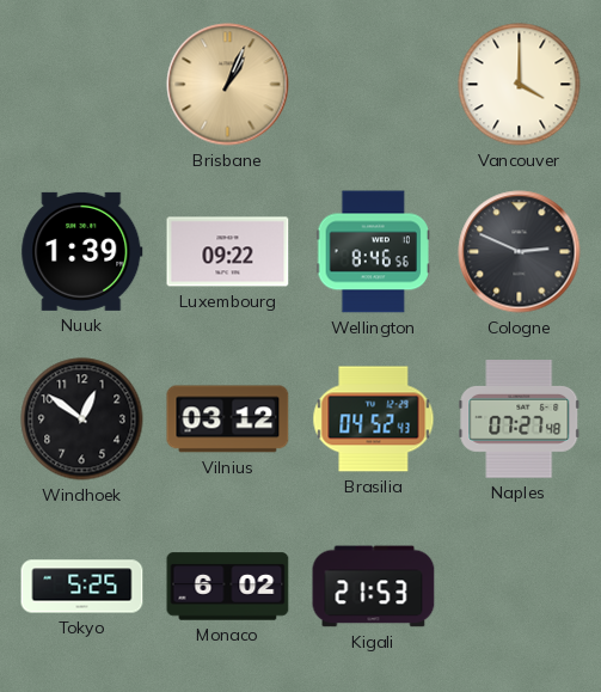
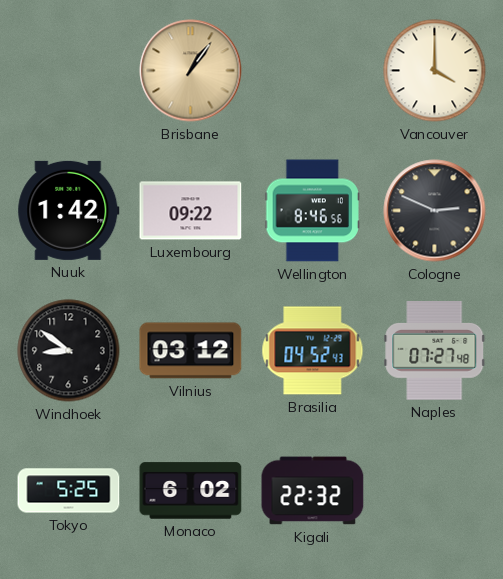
Brisbane: 1:04 -> 1:06 (191, 71)
Nuuk: 1:39 -> 1:42 (69, 210)
Windhoek: 12:51 -> 8:51 (69, 351)
Kigali: 21:53 -> 22:32 (313, 491)
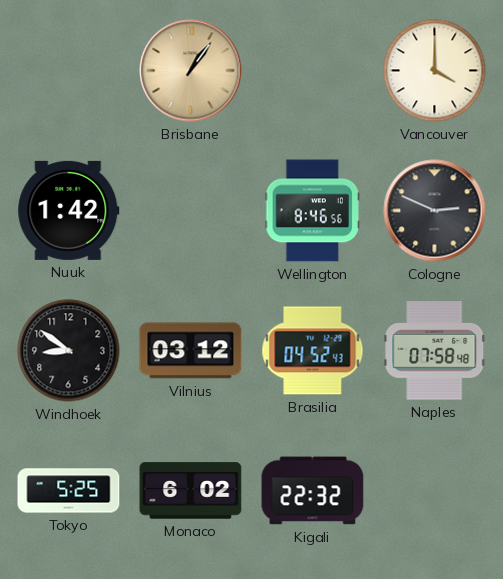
Luxembourg: 09:22 -> none (191, 211)
Naples: 07:27 -> 07:58 (435, 351)
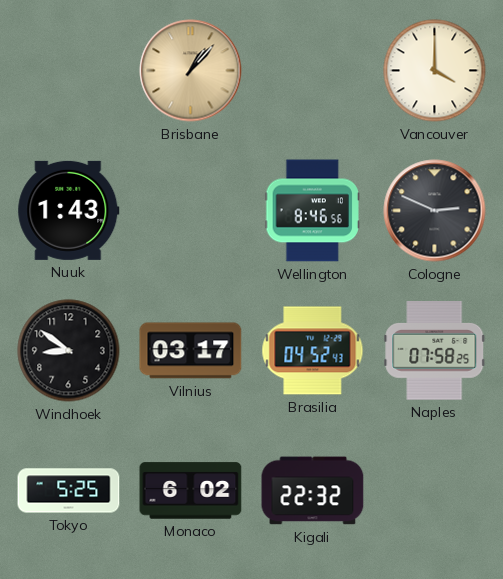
Brisbane: 1:06 -> 1:07 (191, 71)
Nuuk: 1:42 -> 1:43 (69, 210)
Vilnius: 03:12 -> 03:17 (191, 351)
Naples: 07:58:48 -> 07:58:25 (435, 351)
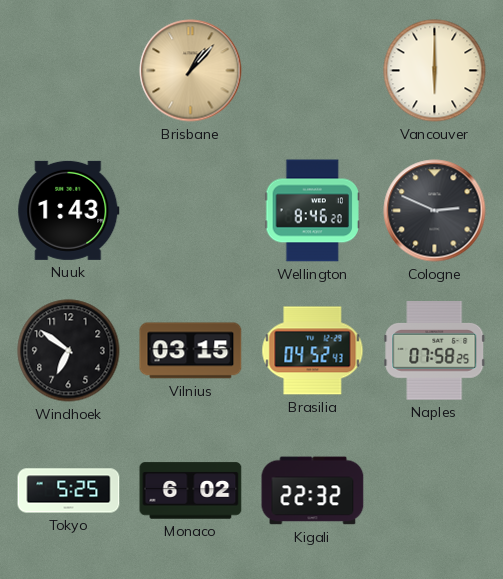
Vancouver: 4:00 -> 6:00 (435, 71)
Wellington: 8:46:56 -> 8:46:20 (312, 211)
Windhoek: 8:51 -> 6:51 (69, 351)
Vilnius: 03:17 -> 03:15 (191, 351)
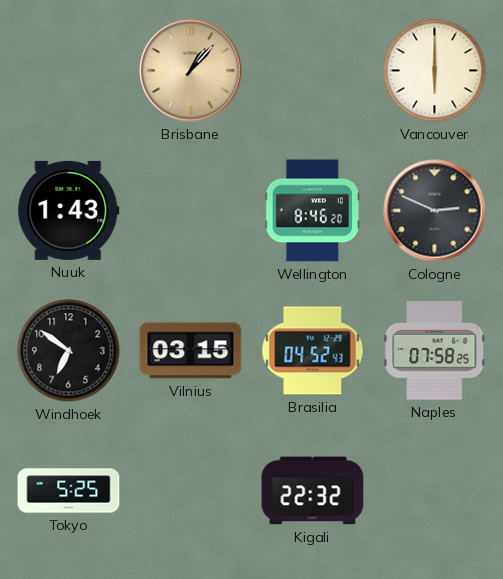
Monaco: 6:02 -> none (191, 491)
